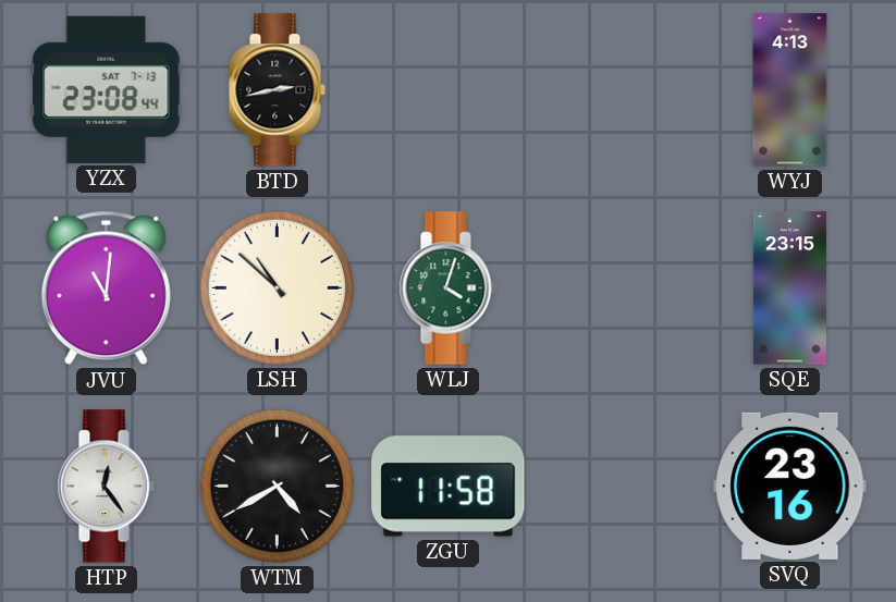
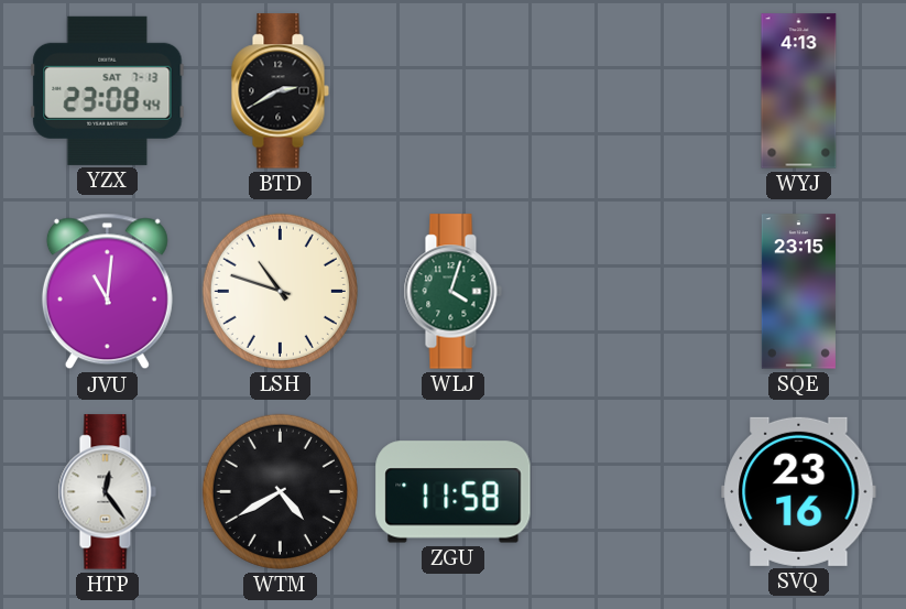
BTD: 2:43 -> 2:40 (280, 91)
LSH: 10:52 -> 10:48 (280, 291)
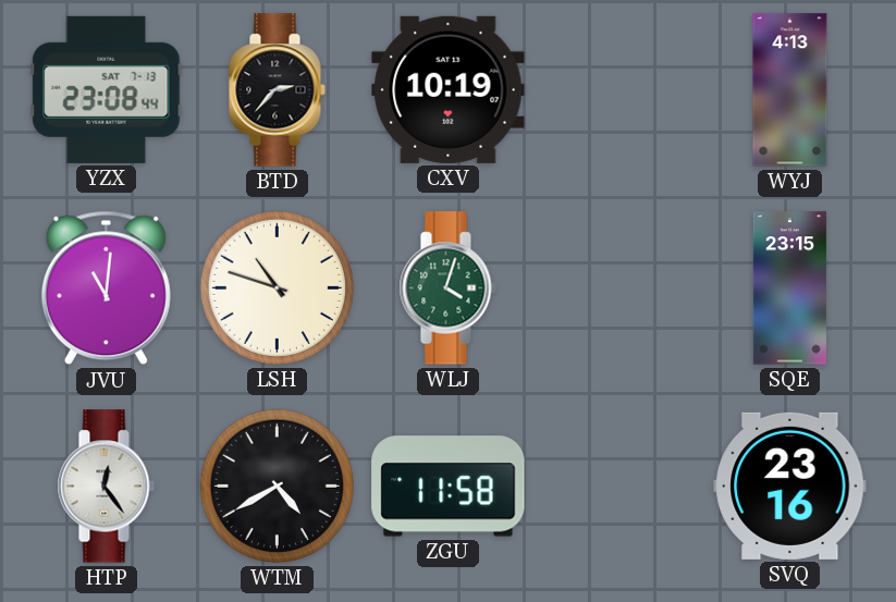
BTD: 2:40 -> 2:37 (277, 90)
CXV: none -> 10:19 (449, 89)
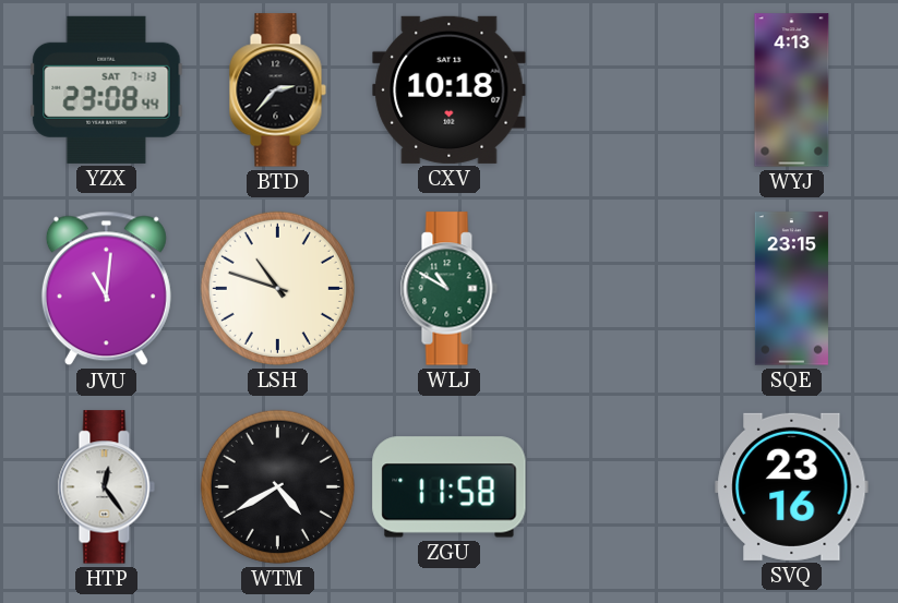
CXV: 10:19 -> 10:18 (450, 89)
WLJ: 4:03 -> 10:50 (448, 289)
